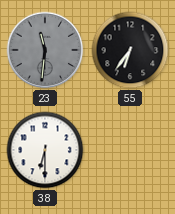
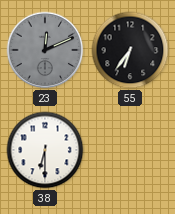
23: 11:31 -> 12:11 (45, 50)
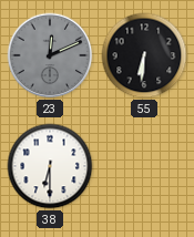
55: 6:36 -> 6:31 (144, 55)
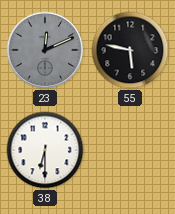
55: 6:31 -> 5:47 (130, 50)
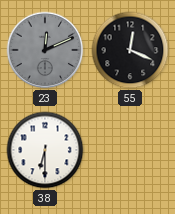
55: 5:47 -> 12:19 (130, 50)
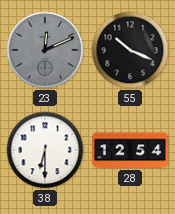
55: 12:19 -> 10:19 (130, 50)
28: none -> 12:54 (130, 150)
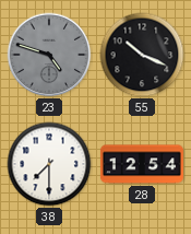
23: 12:11 -> 4:48 (49, 55)
38: 6:30 -> 7:30 (49, 164)
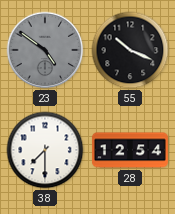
23: 4:48 -> 4:51 (45, 50)
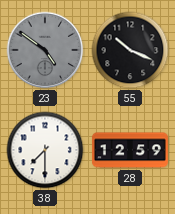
28: 12:54 -> 12:59 (130, 150)
